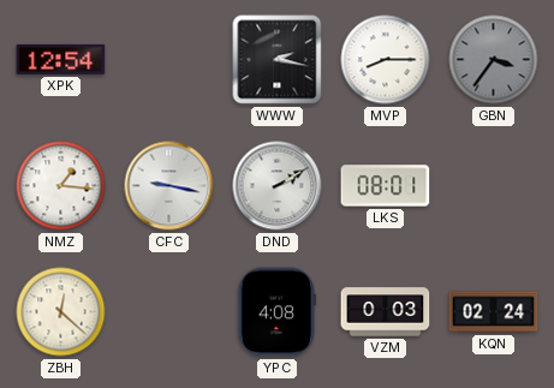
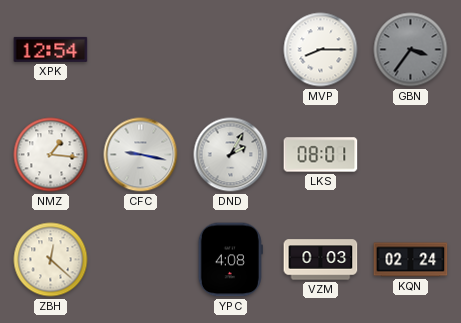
WWW: 2:17 -> none (278, 60)
DND: 2:10 -> 2:05 (231, 155)
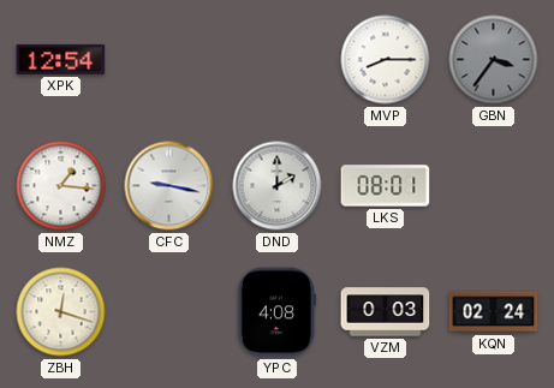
DND: 2:05 -> 2:00 (278, 186)
ZBH: 12:22 -> 12:18 (61, 312)
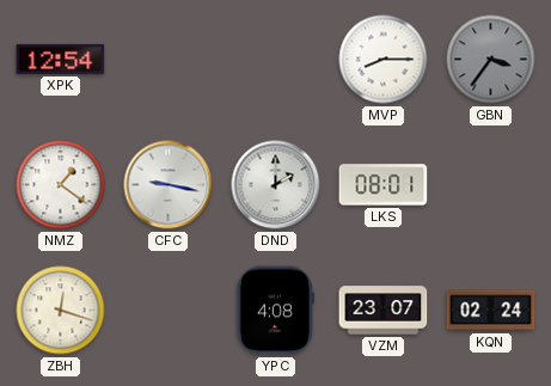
NMZ: 1:16 -> 1:21 (61, 185)
VZM: 0:03 -> 23:07 (384, 311)
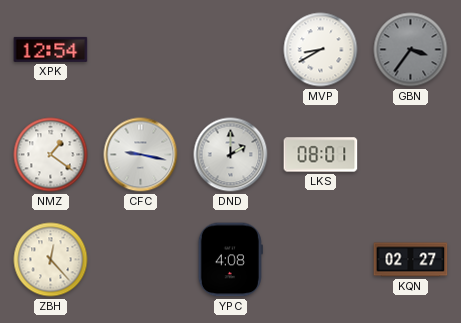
MVP: 8:15 -> 8:40 (321, 50)
ZBH: 12:18 -> 12:23 (51, 260)
VZM: 23:07 -> none (384, 311)
KQN: 02:24 -> 02:27 (411, 260)
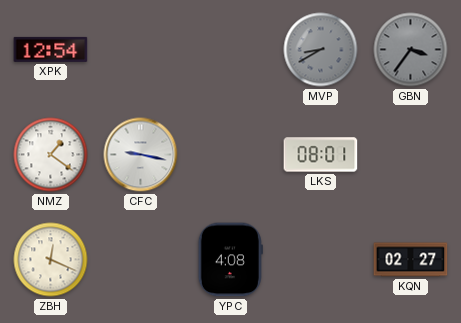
MVP dial: white -> grey (321, 50)
DND: 2:00 -> none (231, 155)
ZBH: 12:23 -> 12:19 (51, 260)
